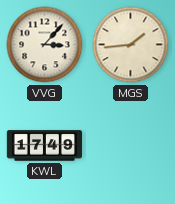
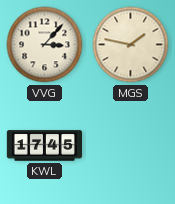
MGS: 1:44 -> 1:47 (131, 45)
KWL: 17:49 -> 17:45 (44, 146)
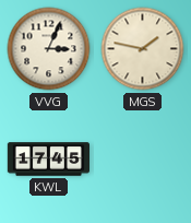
VVG: 3:07 -> 3:04 (49, 49)
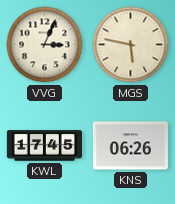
MGS: 1:47 -> 5:47 (131, 45)
KNS: none -> 06:26 (130, 146)
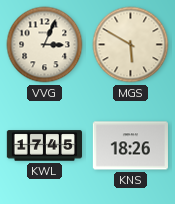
MGS: 5:47 -> 5:50 (131, 45)
KNS: 06:26 -> 18:26 (130, 146)
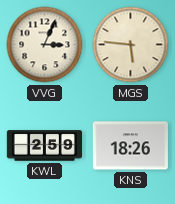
MGS: 5:50 -> 5:46 (131, 45)
KWL: 17:45 -> 2:59 (44, 146)
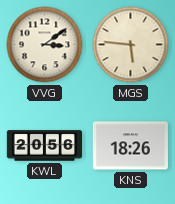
VVG: 3:04 -> 3:09 (45, 45)
KWL: 2:59 -> 20:56 (44, 146)
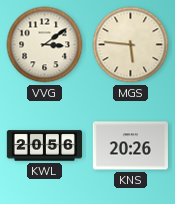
KNS: 18:26 -> 20:26 (130, 146)
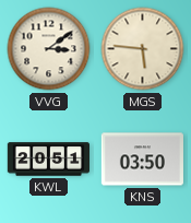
KWL: 20:56 -> 20:51 (48, 160)
KNS: 20:26 -> 03:50 (142, 160)
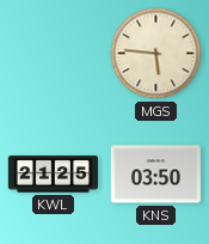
VVG: 3:09 -> none (49, 49)
KWL: 20:51 -> 21:25 (53, 175)
